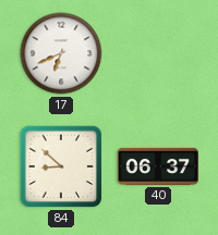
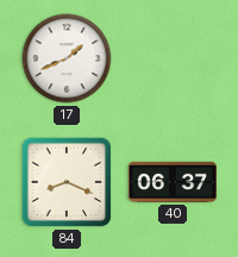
17: 6:41 -> 1:41 (67, 58)
84: 8:52 -> 8:19 (67, 182)
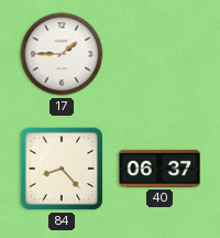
17: 1:41 -> 1:45 (62, 54)
84: 8:19 -> 8:23 (62, 169)
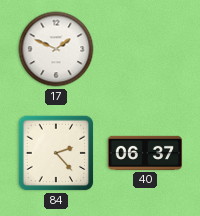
17: 1:45 -> 1:49 (56, 49)
84: 8:23 -> 2:23 (56, 153)
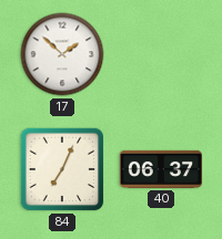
17: 1:49 -> 1:52 (62, 54)
84: 2:23 -> 7:04 (62, 169)
